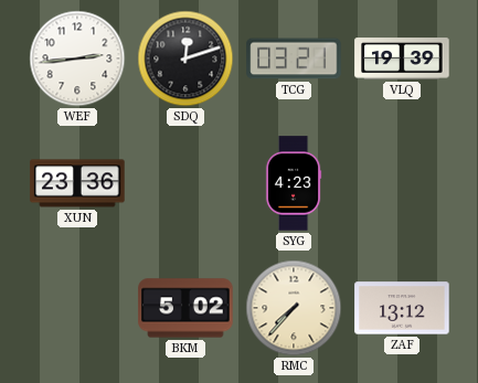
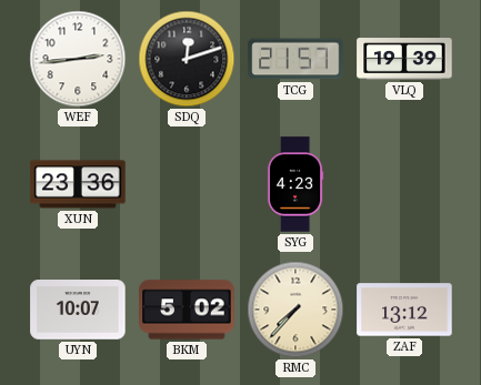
TCG: 03:21 -> 21:57 (295, 59)
UYN: none -> 10:07 (78, 311)
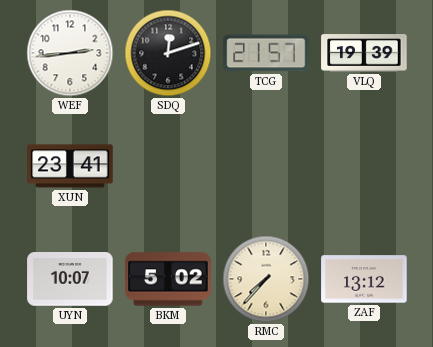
XUN: 23:36 -> 23:41 (70, 166)
SYG: 4:23 -> none (295, 184)
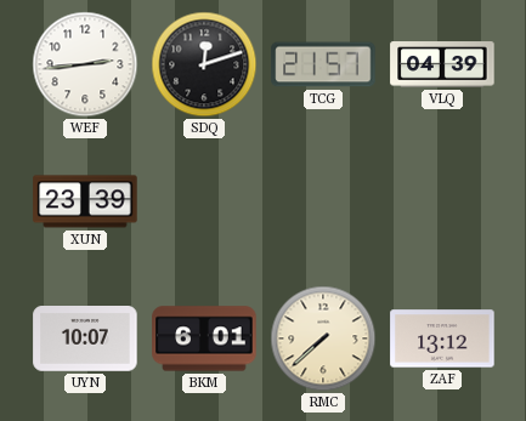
VLQ: 19:39 -> 04:39 (442, 64)
XUN: 23:41 -> 23:39 (85, 201)
BKM: 5:02 -> 6:01 (204, 338)
RMC: 7:37 -> 7:38 (323, 338)
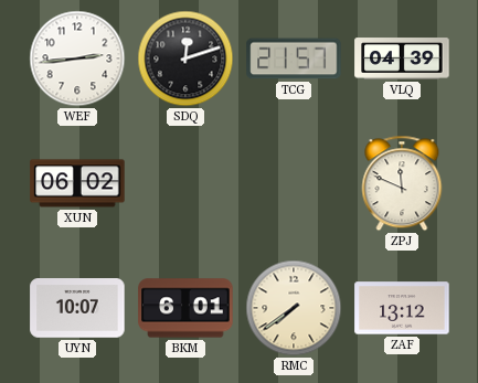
XUN: 23:39 -> 06:02 (77, 183)
ZPJ: none -> 11:49 (402, 183)
RMC: 7:38 -> 7:39 (294, 308)
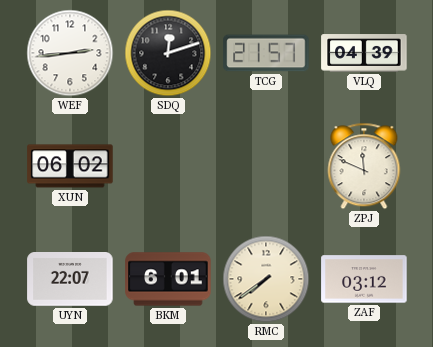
UYN: 10:07 -> 22:07 (70, 280)
ZAF: 13:12 -> 03:12 (364, 279)
